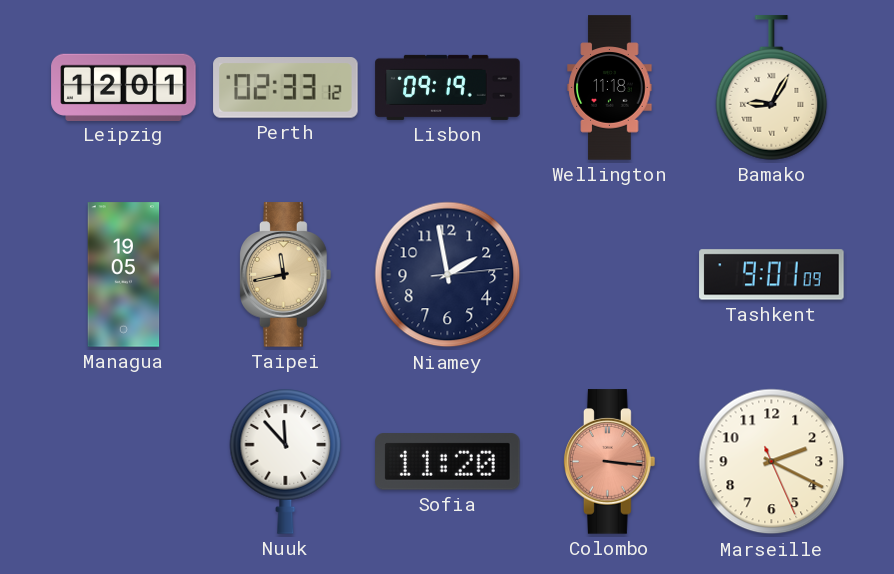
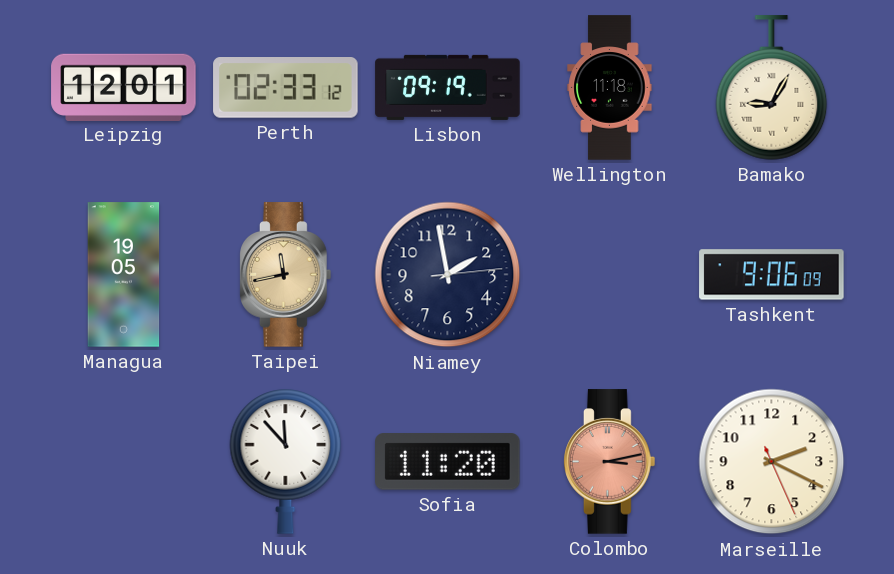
Tashkent: 9:01 -> 9:06 (772, 275)
Colombo: 3:16 -> 3:13 (610, 462)
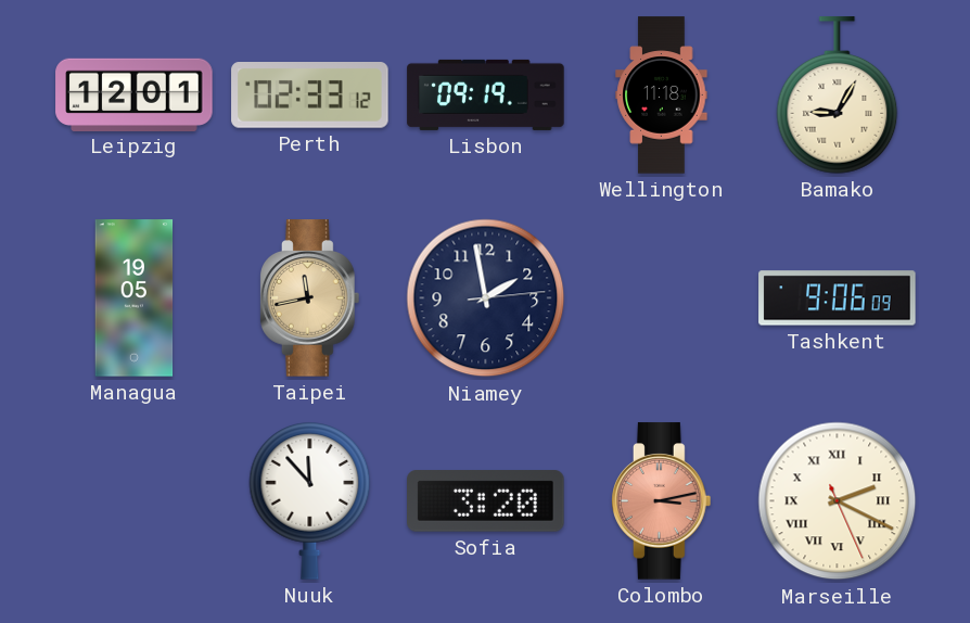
Sofia: 11:20 -> 3:20 (486, 501)
Marseille numerals: Arabic -> Roman (838, 501)
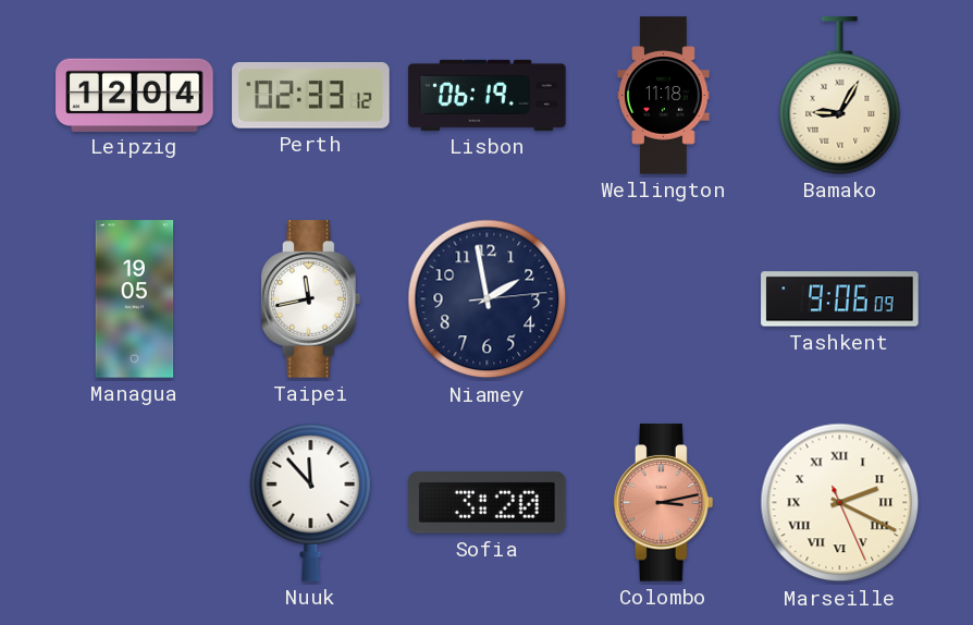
Leipzig: 12:01 -> 12:04 (135, 95)
Lisbon: 09:19 -> 06:19 (488, 95)
Taipei dial: champagne -> white (311, 299)
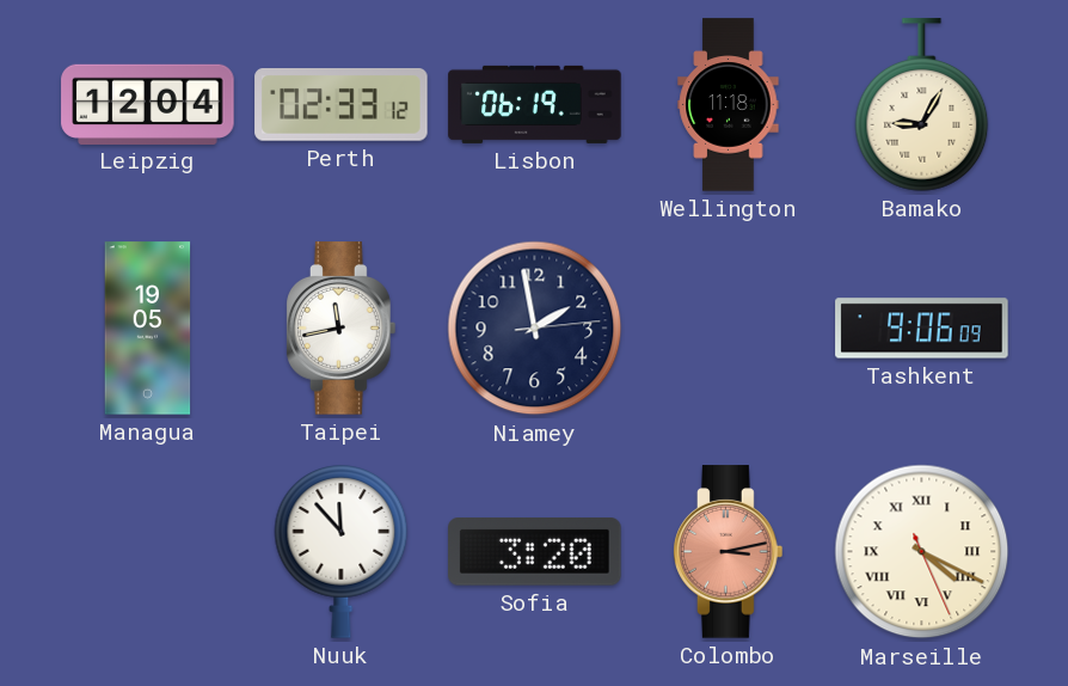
Marseille: 2:19 -> 4:19 (922, 552)
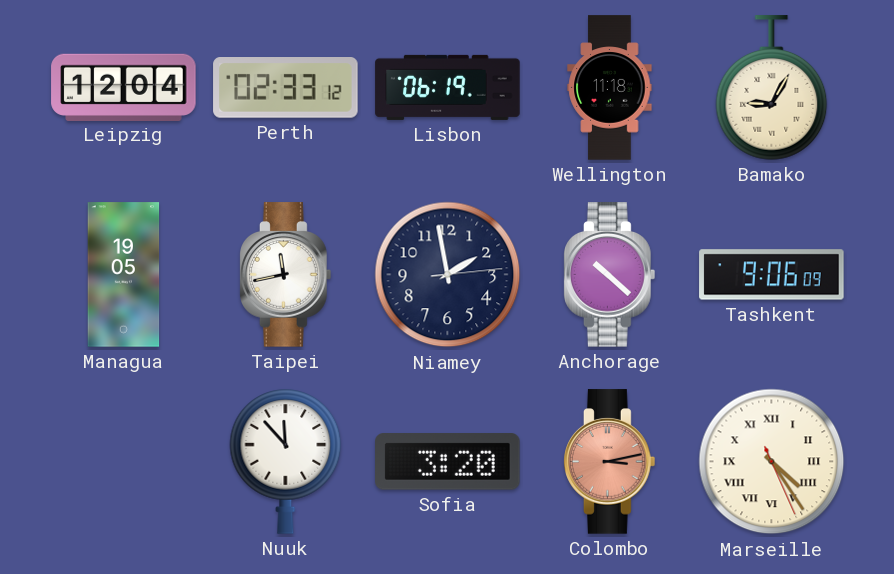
Anchorage: none -> 10:22 (610, 275)
Marseille: 4:19 -> 4:24 (772, 462)
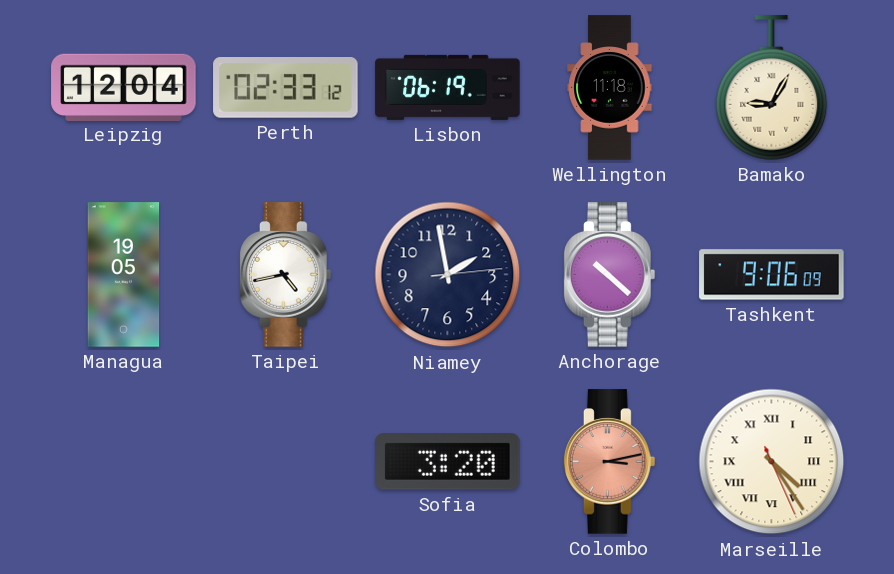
Taipei: 11:43 -> 4:43 (286, 275)
Nuuk: 11:53 -> none (286, 462)
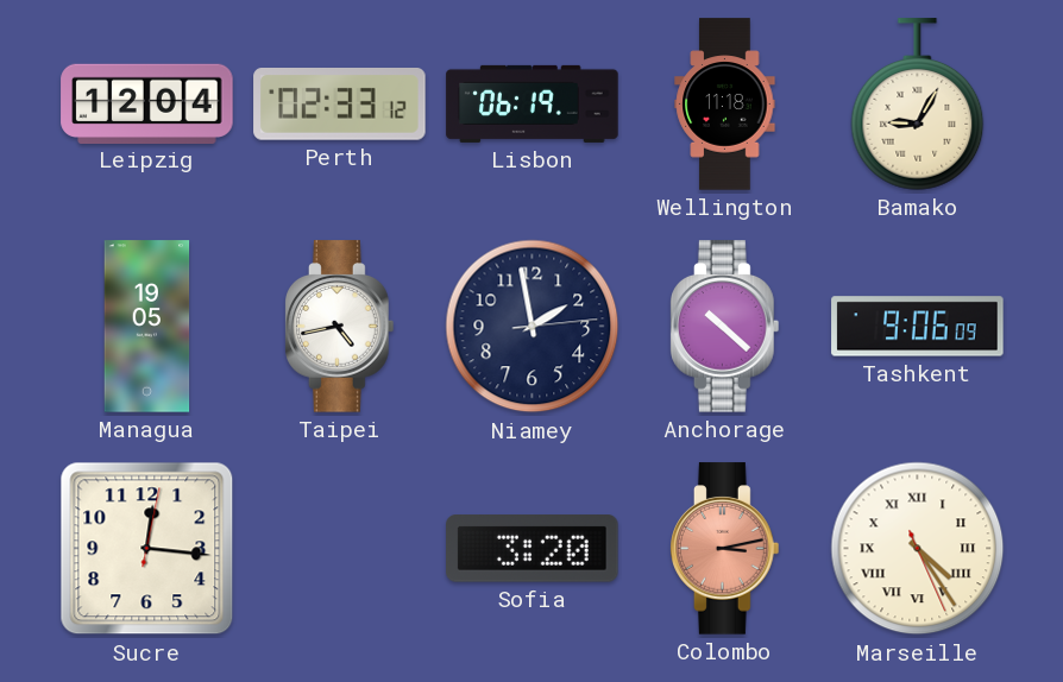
Sucre: none -> 12:16 (147, 549)
